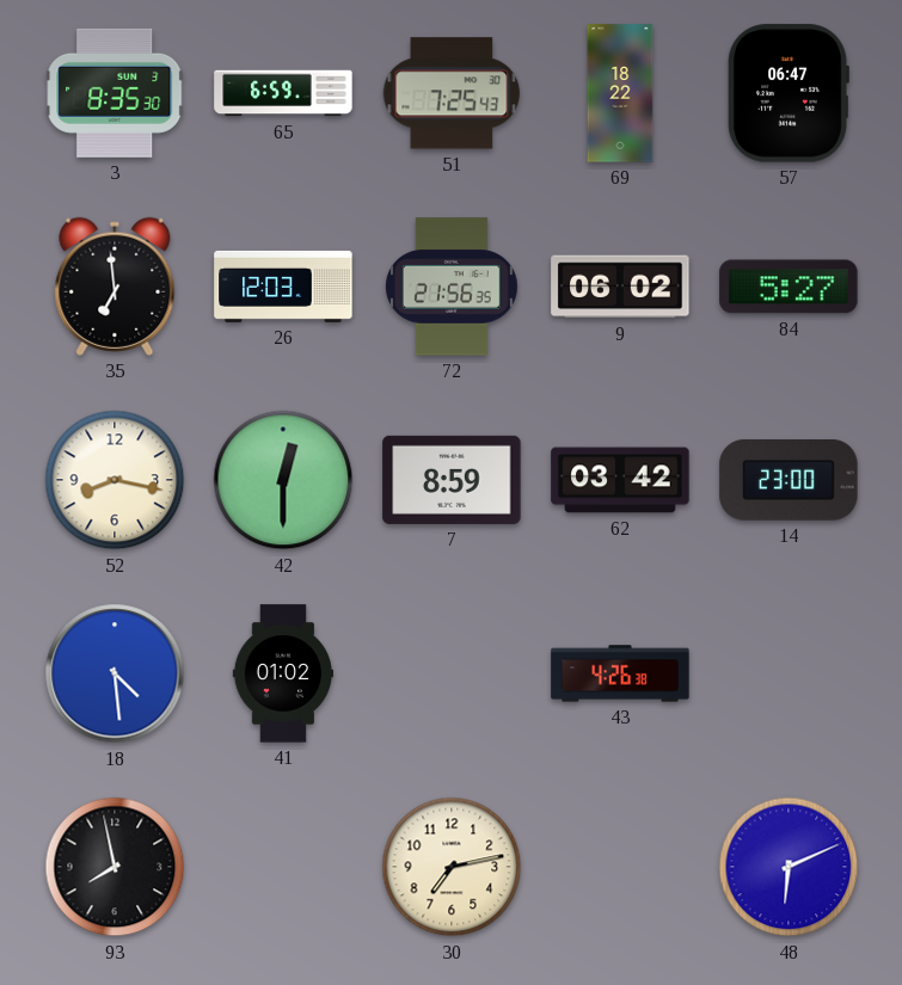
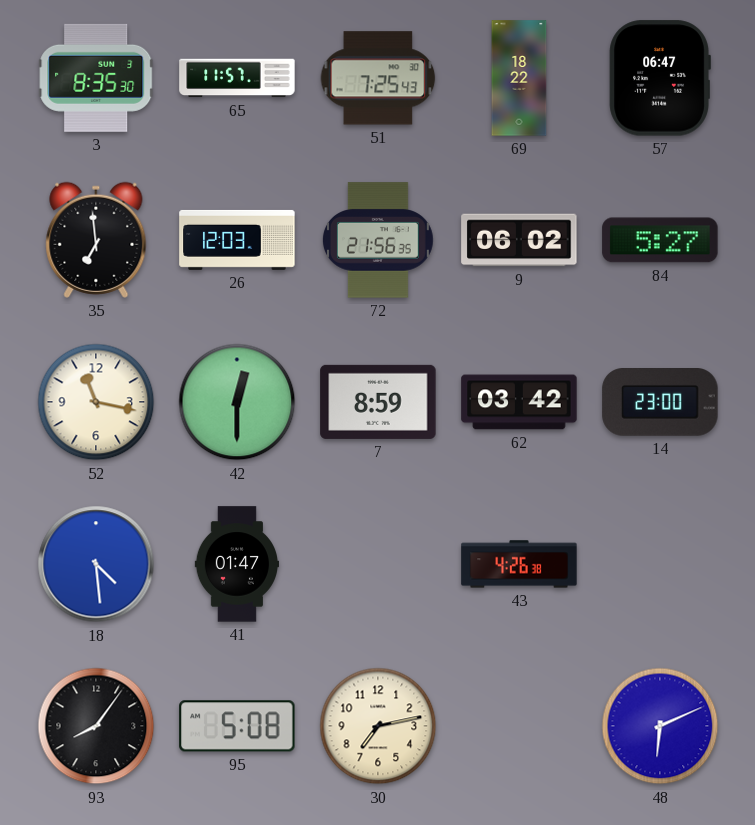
65: 6:59 -> 11:57 (237, 78)
52: 8:17 -> 11:17 (96, 402)
41: 01:02 -> 01:47 (236, 564)
93: 7:58 -> 8:06 (96, 726)
95: none -> 5:08 (237, 726)
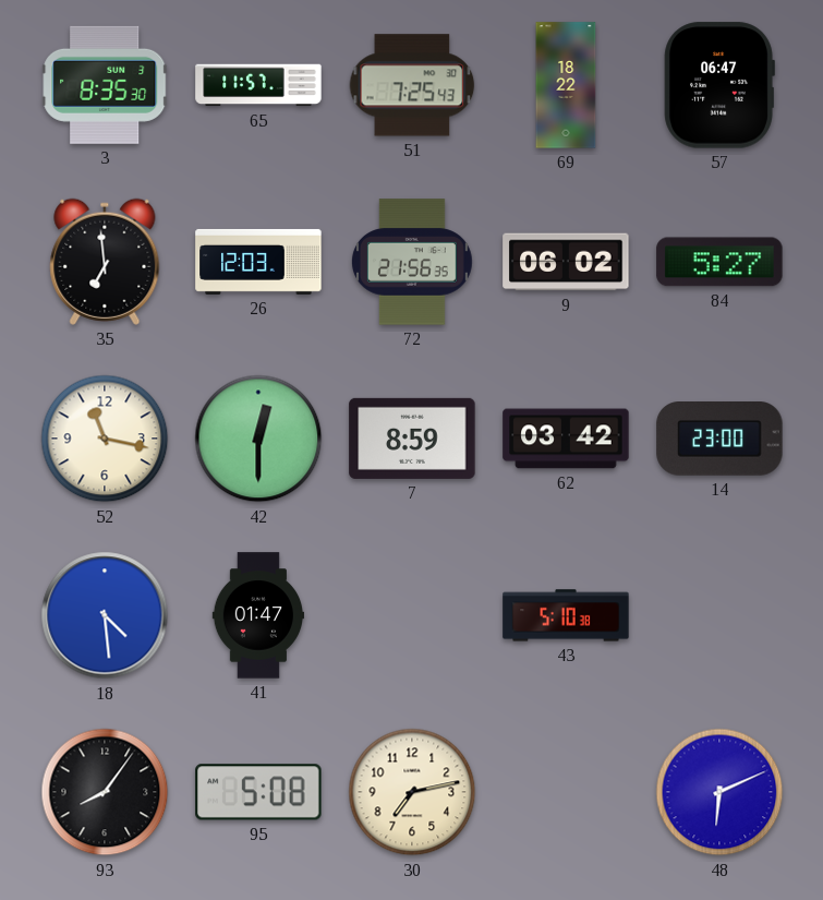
43: 4:26 -> 5:10 (566, 615)
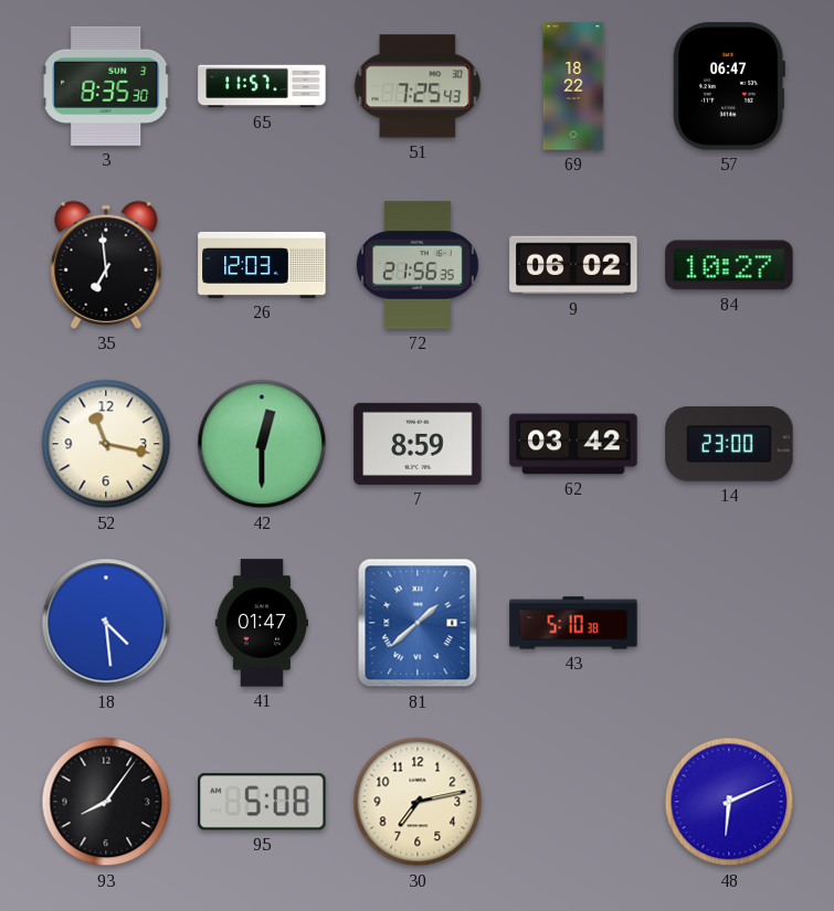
84: 5:27 -> 10:27 (729, 265)
81: none -> 1:38 (418, 623)
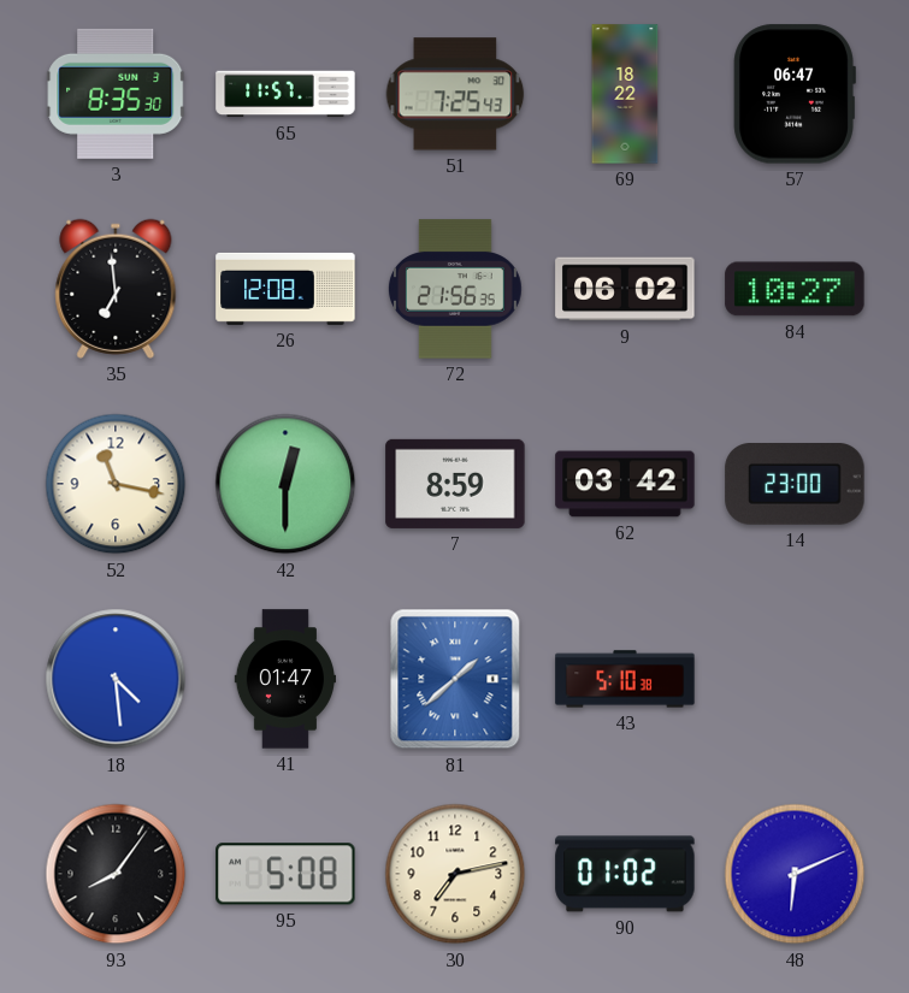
26: 12:03 -> 12:08 (285, 289)
90: none -> 01:02 (625, 874)
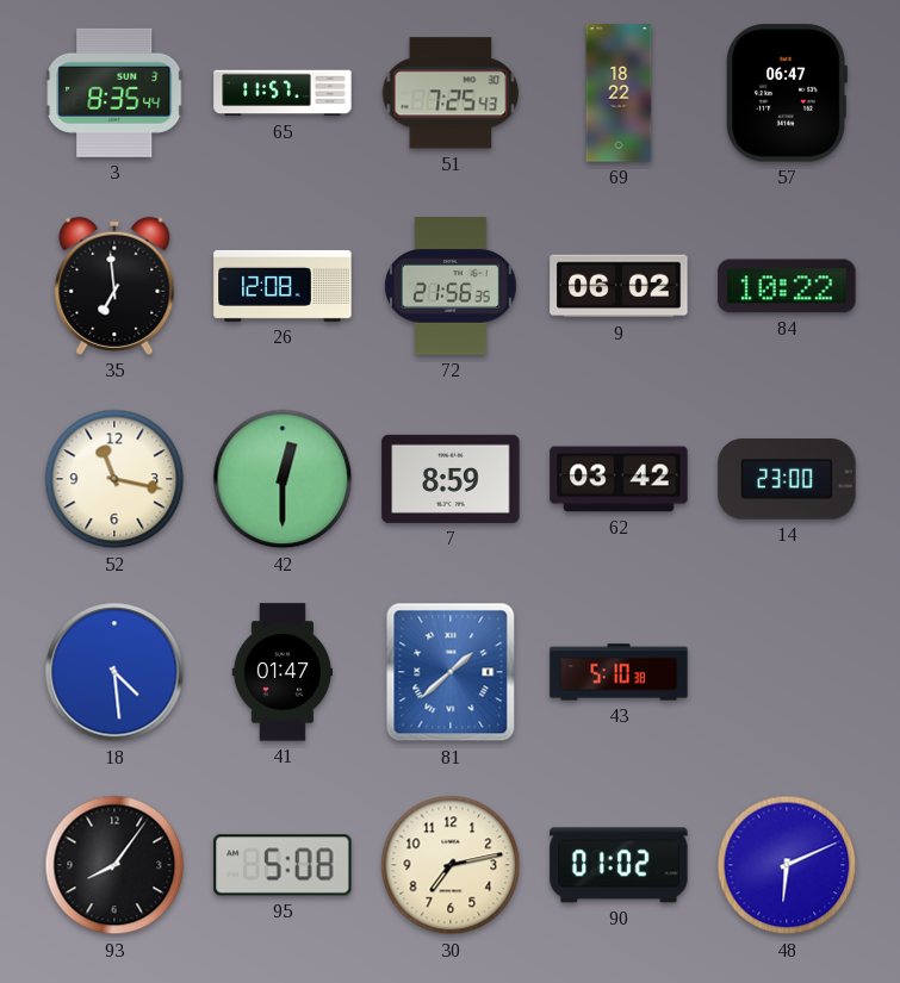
3: 8:35:30 -> 8:35:44 (114, 93)
84: 10:27 -> 10:22 (787, 286)
